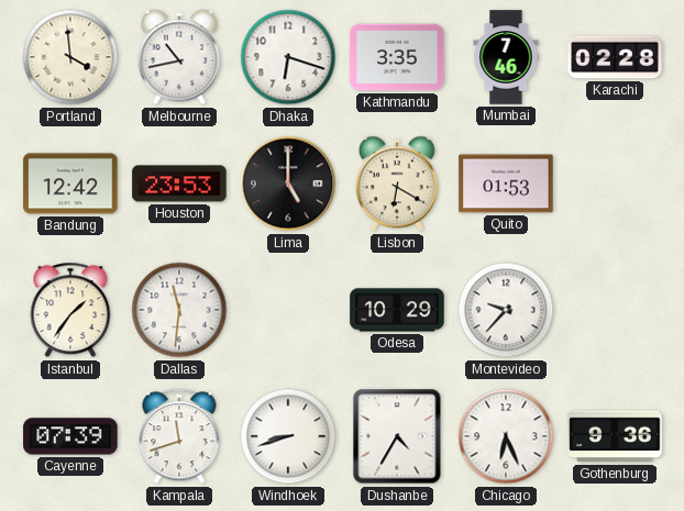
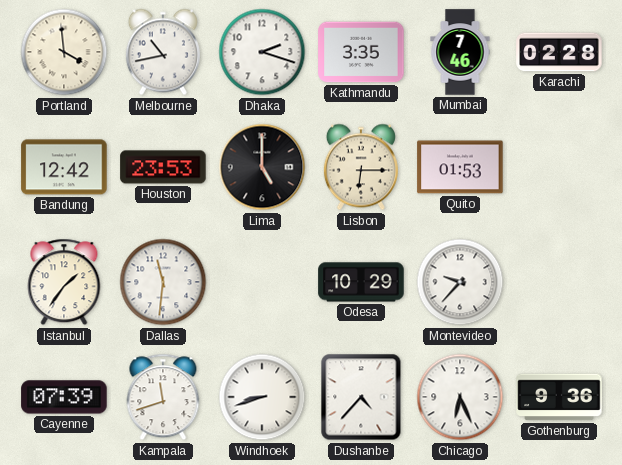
Dhaka: 6:18 -> 2:18 (262, 52)
Lisbon: 6:20 -> 6:15 (361, 167)
Dushanbe: 4:35 -> 4:37 (361, 397)
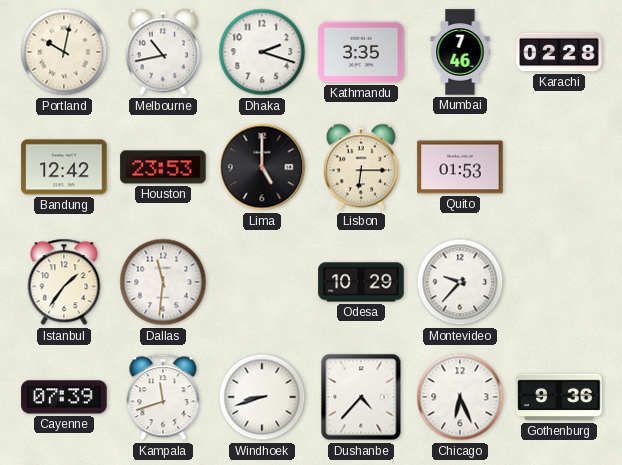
Portland: 3:59 -> 10:02 (64, 52)
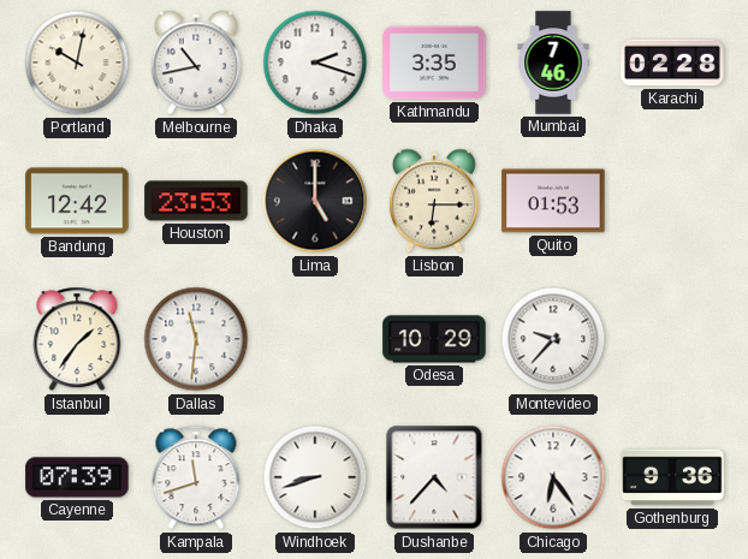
Chicago: 6:26 -> 6:24 (553, 477)
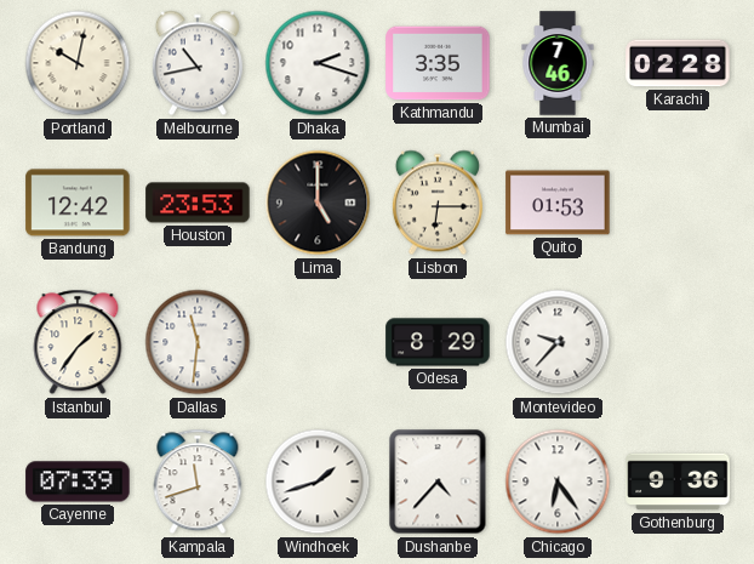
Odesa: 10:29 -> 8:29 (438, 342)
Windhoek: 8:42 -> 1:42 (318, 482)
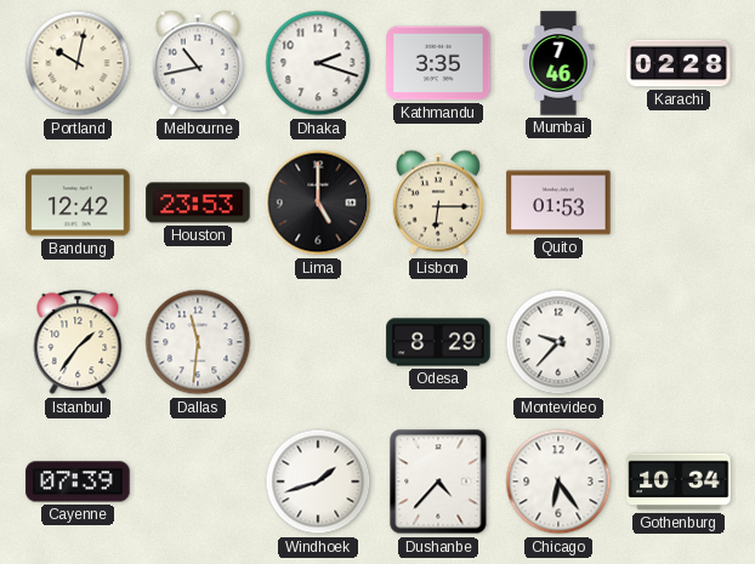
Kampala: 11:42 -> none (198, 482)
Gothenburg: 9:36 -> 10:34 (679, 482)
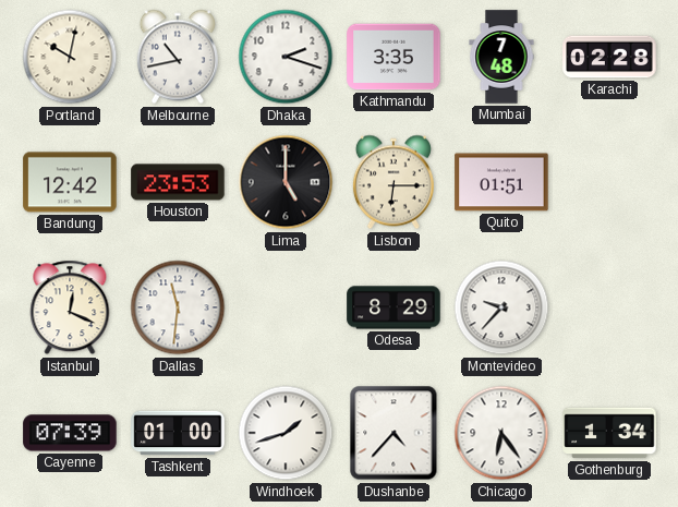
Mumbai: 7:46 -> 7:48 (501, 57)
Quito: 01:53 -> 01:51 (501, 182)
Istanbul: 1:36 -> 12:19 (70, 307)
Tashkent: none -> 01:00 (178, 433)
Gothenburg: 10:34 -> 1:34 (609, 433)
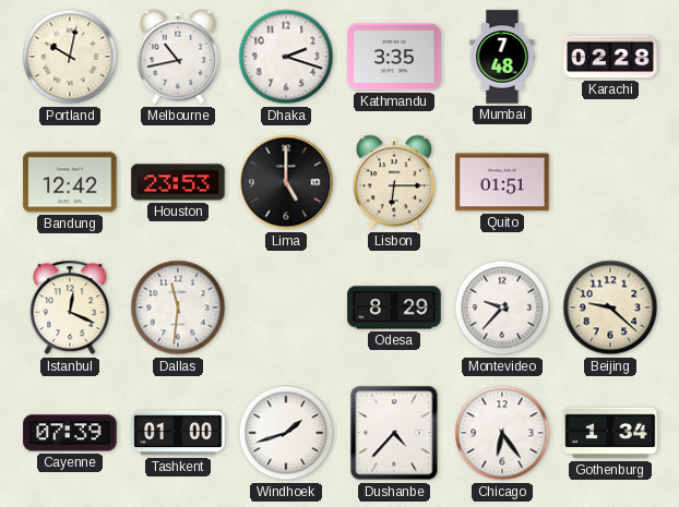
Beijing: none -> 9:22 (610, 307)
